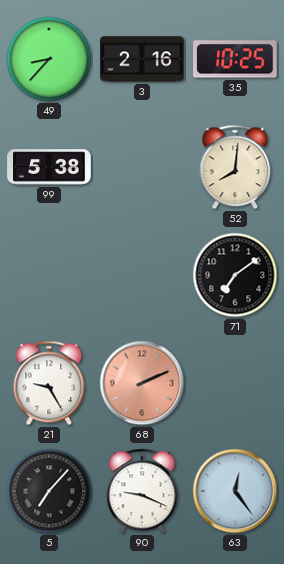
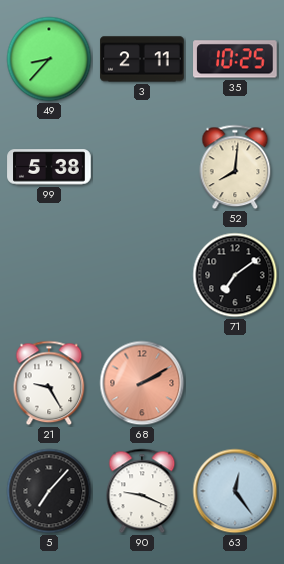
3: 2:16 -> 2:11 (142, 59)
68: 2:11 -> 2:10 (142, 383)
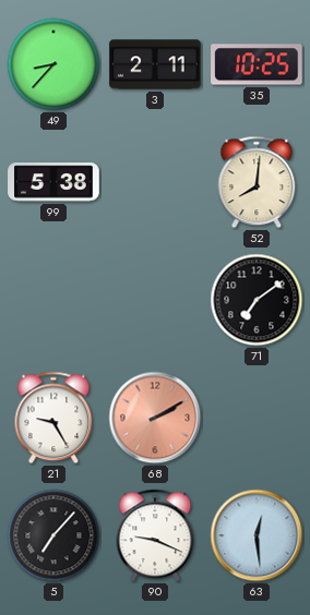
63: 12:24 -> 12:29 (257, 535)
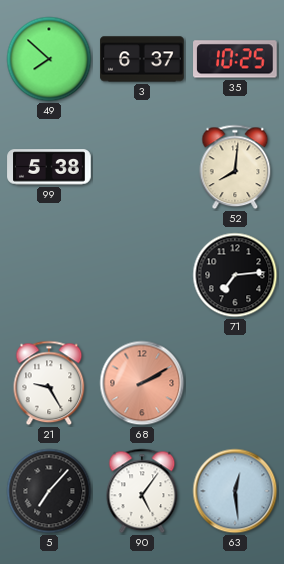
49: 8:37 -> 7:52 (49, 59)
3: 2:11 -> 6:37 (142, 59)
71: 7:09 -> 7:14 (235, 275)
90: 9:19 -> 5:06 (142, 491)
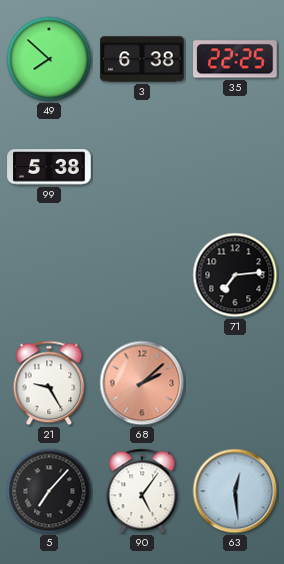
3: 6:37 -> 6:38 (142, 59)
35: 10:25 -> 22:25 (235, 59)
52: 8:01 -> none (235, 167)
68: 2:10 -> 2:08 (142, 383)
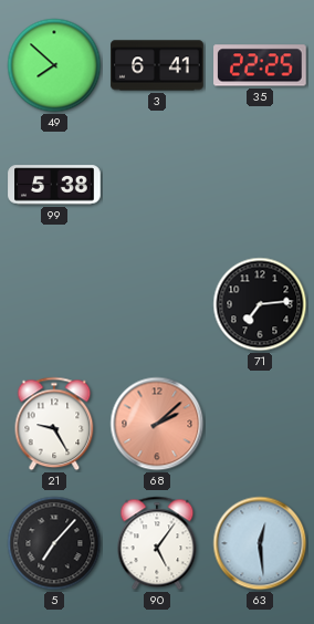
3: 6:38 -> 6:41 (157, 65)
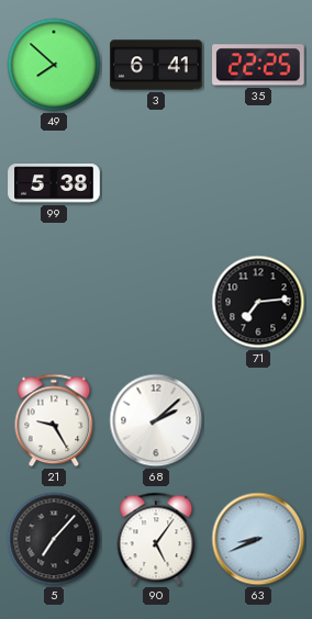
68 dial: salmon -> white (156, 420)
63: 12:29 -> 8:41 (258, 539)
